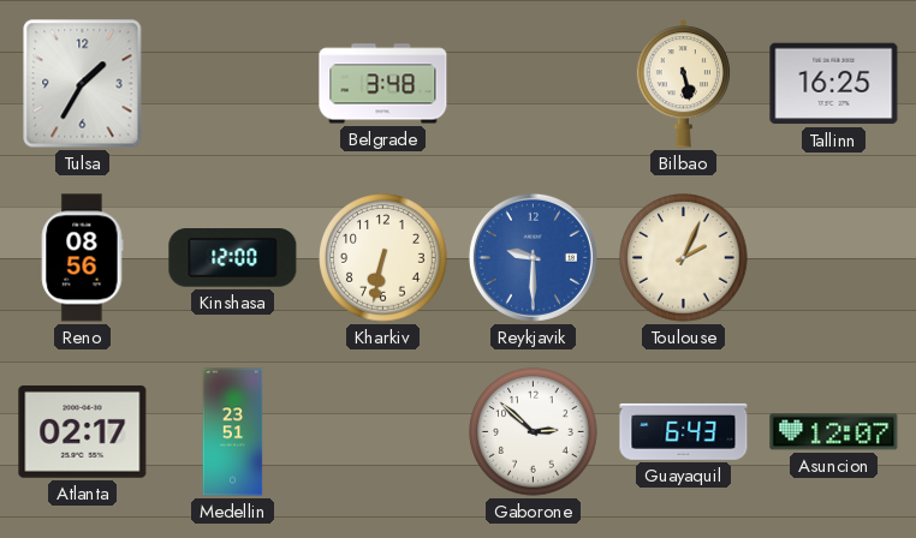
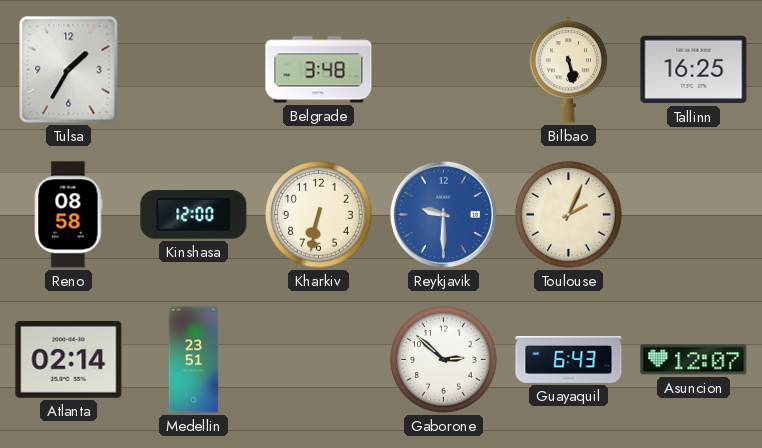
Reno: 08:56 -> 08:58 (69, 215)
Atlanta: 02:17 -> 02:14 (69, 359)
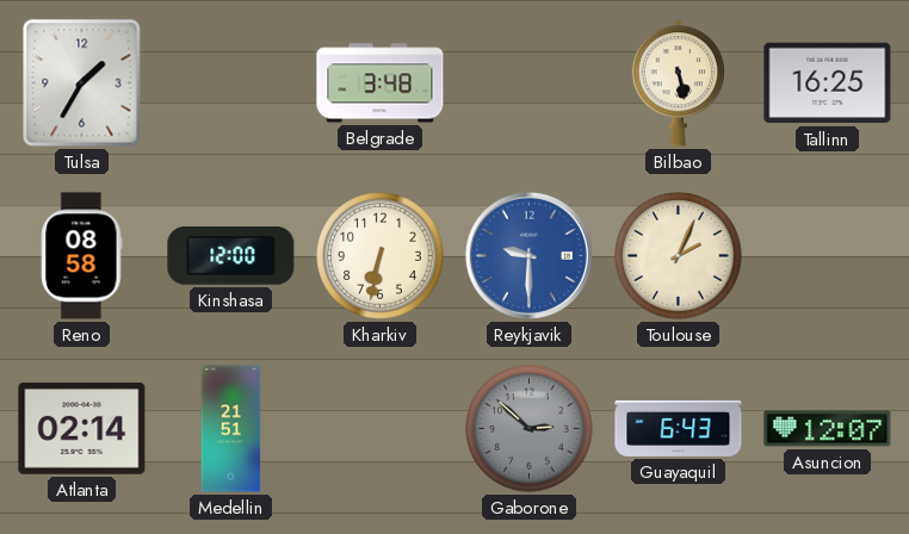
Medellin: 23:51 -> 21:51 (231, 429)
Gaborone dial: white -> grey (530, 429)
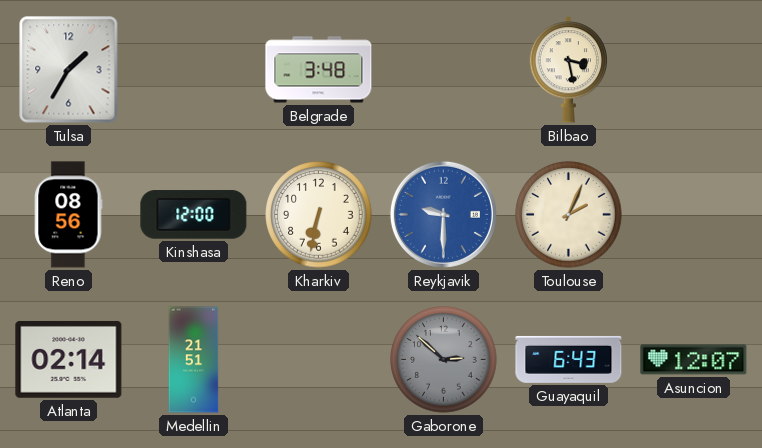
Bilbao: 5:28 -> 3:28 (568, 70)
Tallinn: 16:25 -> none (828, 83)
Reno: 08:58 -> 08:56 (69, 215)
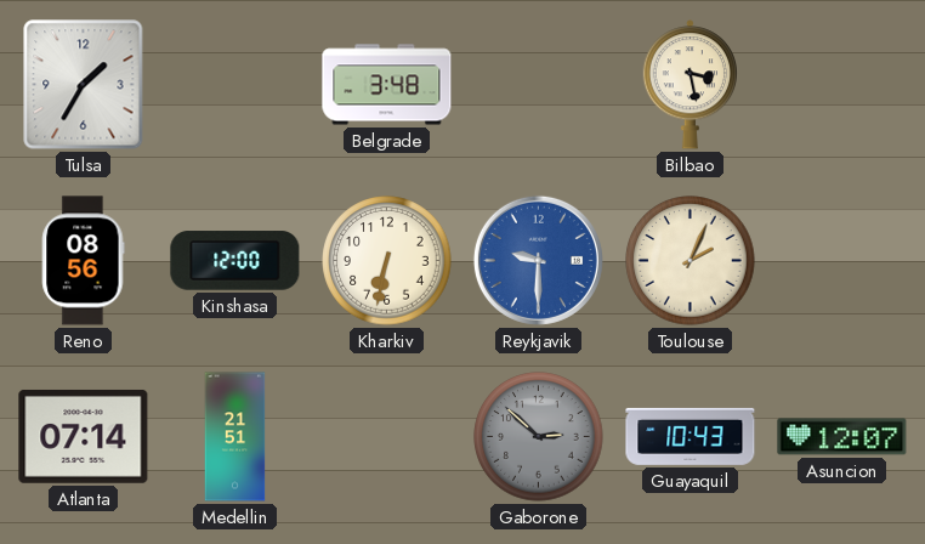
Atlanta: 02:14 -> 07:14 (84, 436)
Guayaquil: 6:43 -> 10:43 (691, 436)
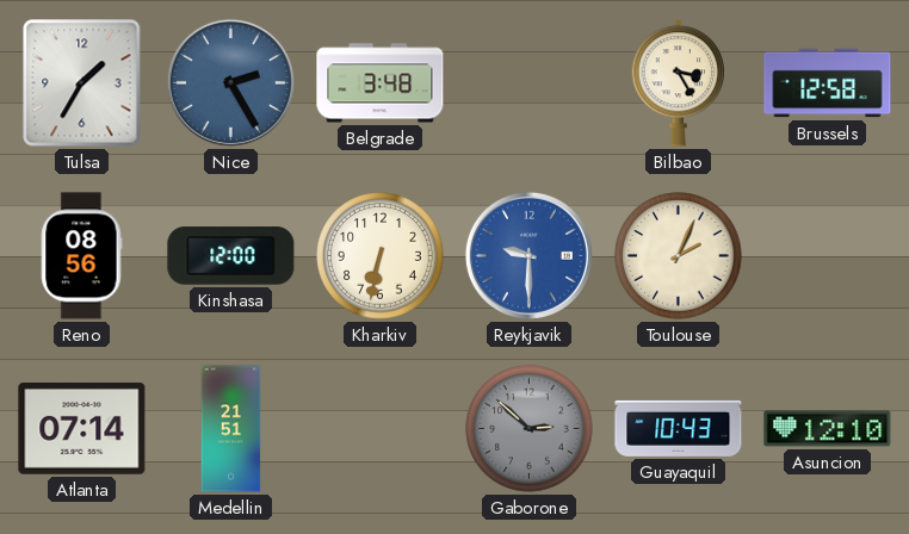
Nice: none -> 2:25 (230, 82)
Bilbao: 3:28 -> 3:25 (678, 83)
Brussels: none -> 12:58 (828, 83)
Asuncion: 12:07 -> 12:10 (828, 429)
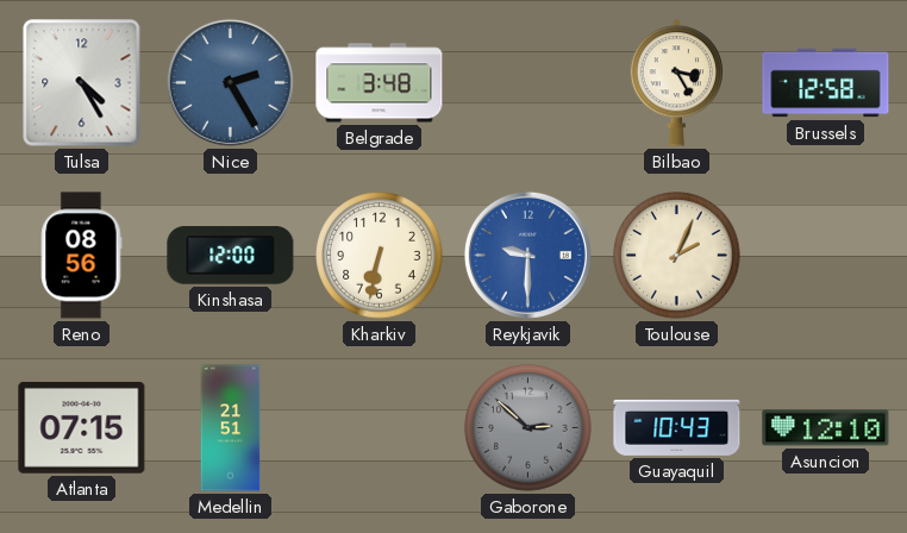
Tulsa: 1:35 -> 4:25 (82, 83)
Atlanta: 07:14 -> 07:15 (82, 427)
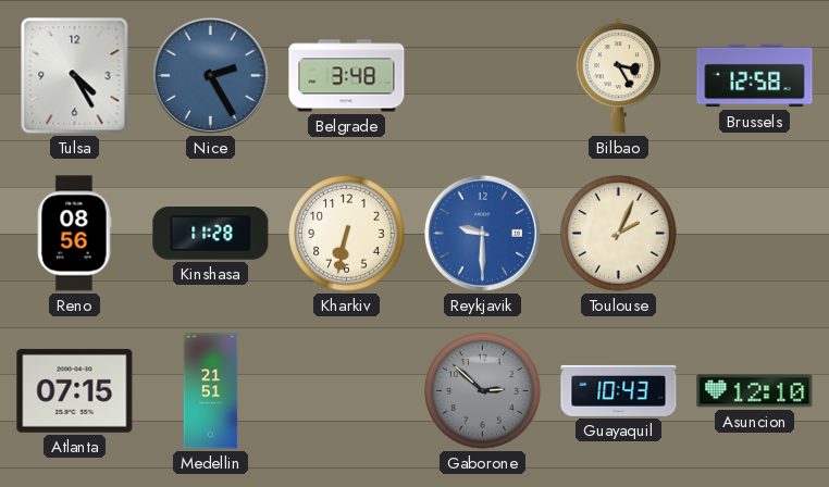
Kinshasa: 12:00 -> 11:28 (211, 234)
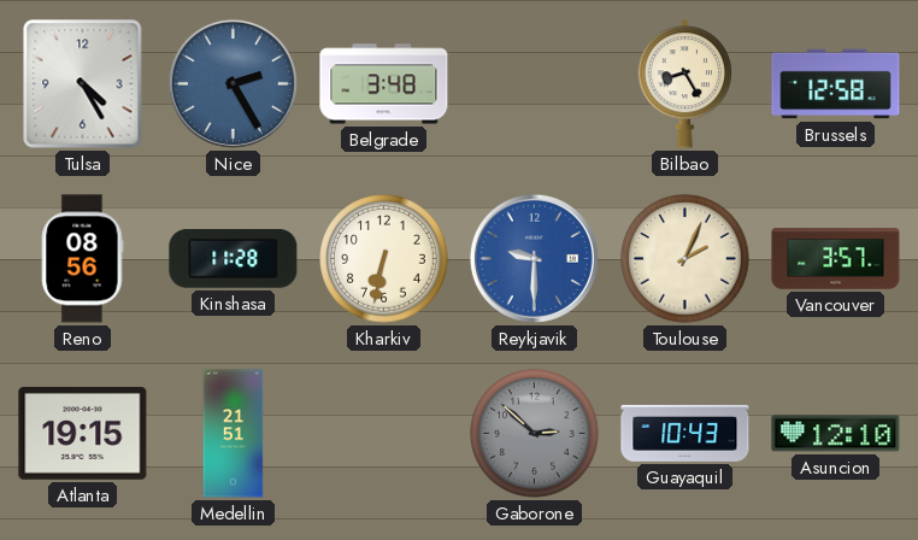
Bilbao: 3:25 -> 8:25 (684, 84)
Vancouver: none -> 3:57 (836, 259)
Atlanta: 07:15 -> 19:15 (83, 433)
